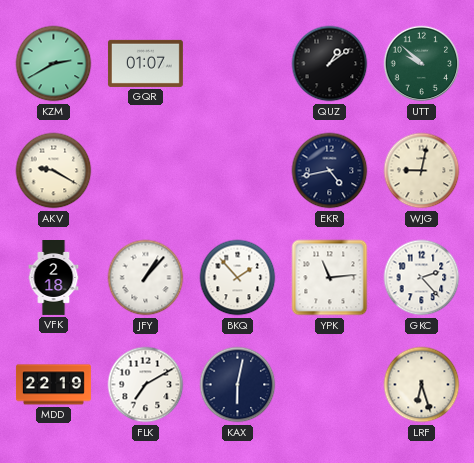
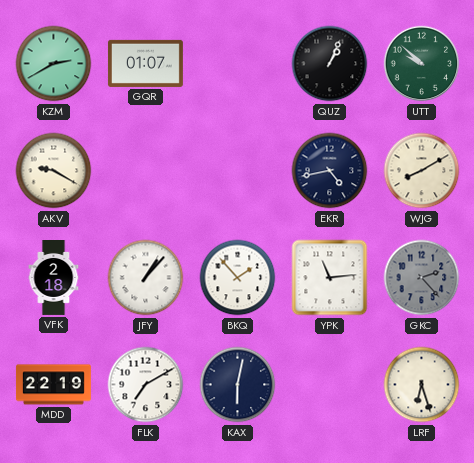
QUZ: 1:09 -> 1:04 (330, 64)
WJG: 9:02 -> 8:10 (422, 171)
GKC dial: white -> grey (422, 278)
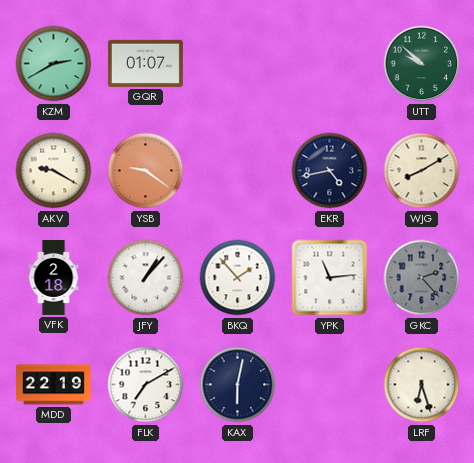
QUZ: 1:04 -> none (330, 64)
YSB: none -> 9:21 (146, 171)
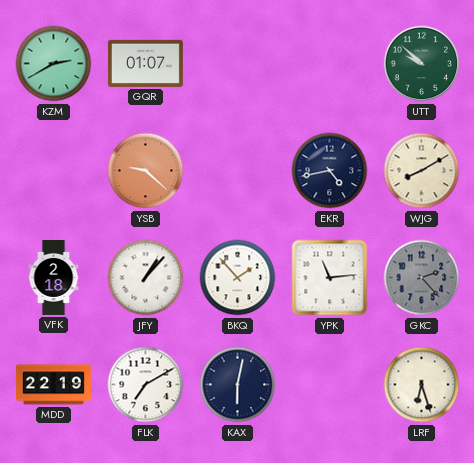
AKV: 9:20 -> none (54, 171)
YSB: 9:21 -> 9:22 (146, 171)
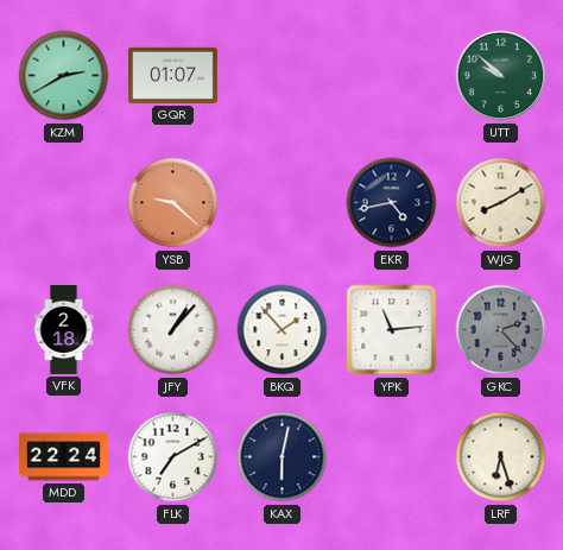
MDD: 22:19 -> 22:24 (63, 457)
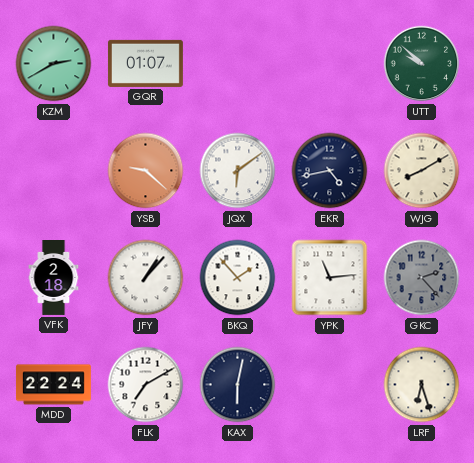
JQX: none -> 6:09 (238, 171)
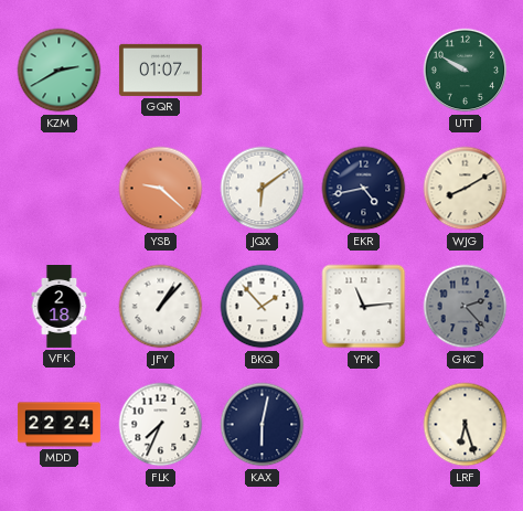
UTT: 9:52 -> 9:50 (466, 71)
FLK: 7:10 -> 7:34 (161, 425)
